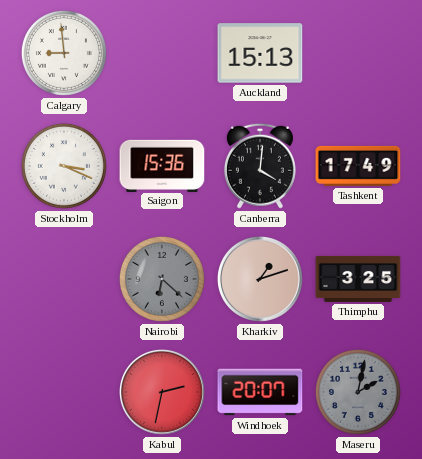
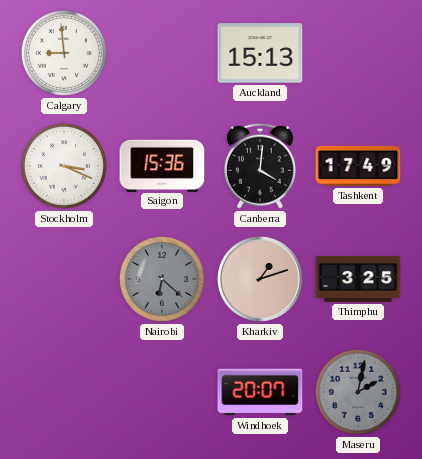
Kabul: 2:32 -> none (162, 392)
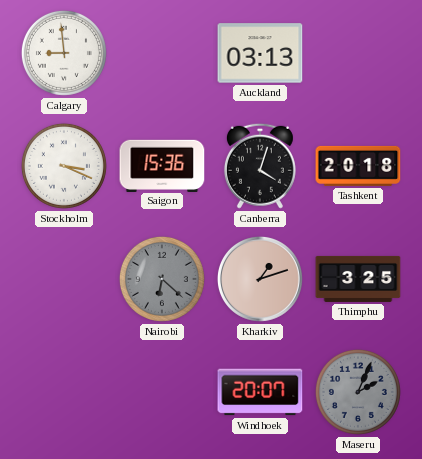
Auckland: 15:13 -> 03:13 (260, 53)
Canberra: 4:01 -> 4:03 (260, 166)
Tashkent: 17:49 -> 20:18 (358, 166)
Maseru: 2:02 -> 2:04 (358, 392)
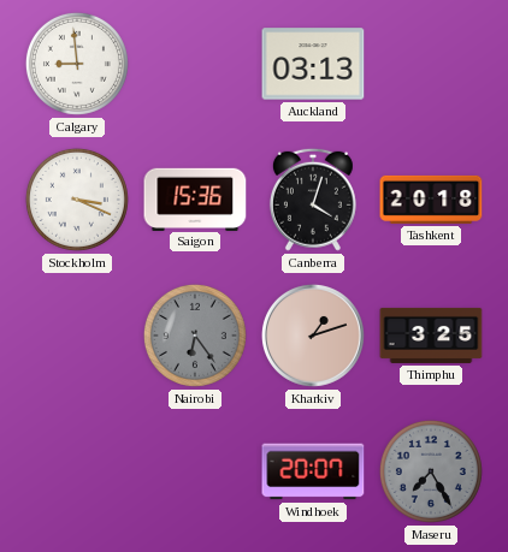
Nairobi: 6:22 -> 6:24 (195, 336)
Maseru: 2:04 -> 7:25 (431, 471)
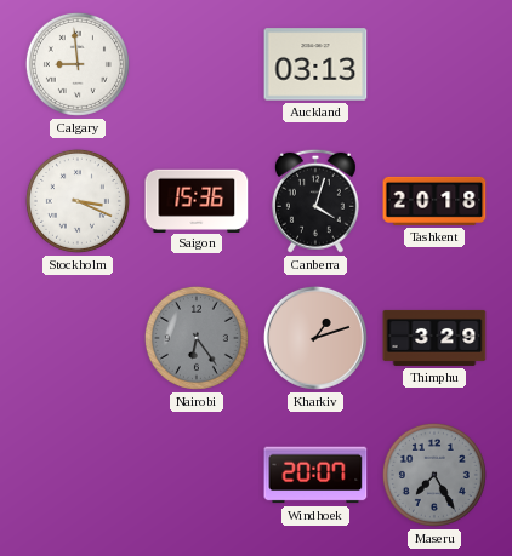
Thimphu: 3:25 -> 3:29 (434, 338)
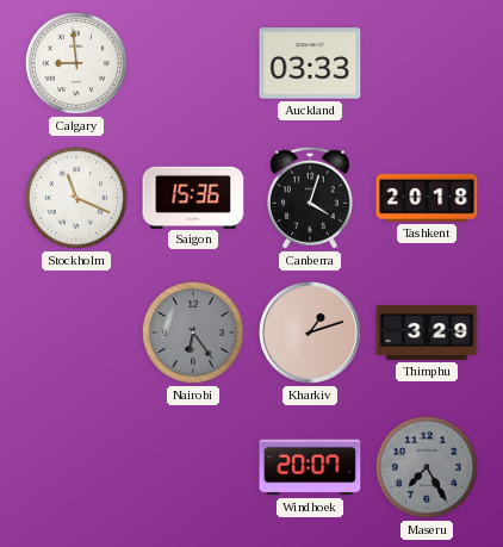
Auckland: 03:13 -> 03:33 (310, 63)
Stockholm: 3:19 -> 11:19 (76, 198)
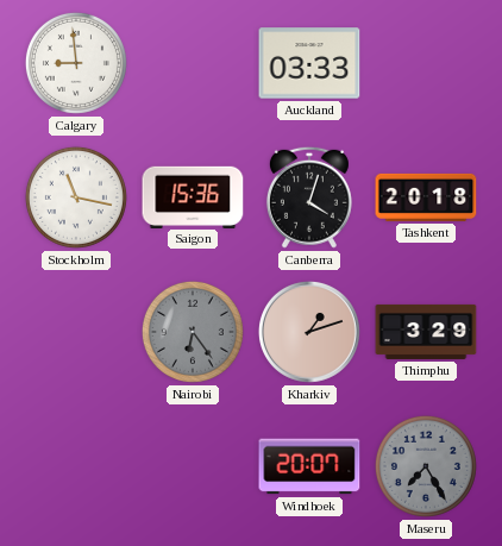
Stockholm: 11:19 -> 11:17 (76, 197)
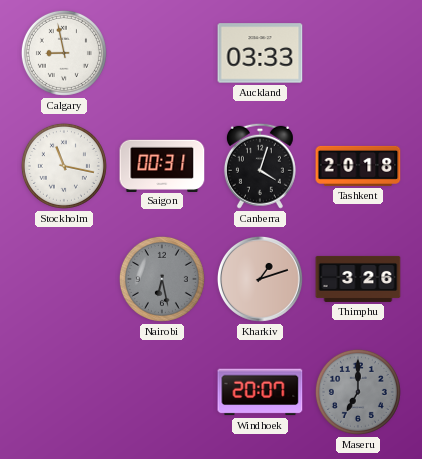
Calgary: 8:59 -> 8:58 (64, 53)
Saigon: 15:36 -> 00:31 (162, 165)
Nairobi: 6:24 -> 6:28 (162, 279)
Thimphu: 3:29 -> 3:26 (358, 279)
Maseru: 7:25 -> 7:00 (358, 392)
